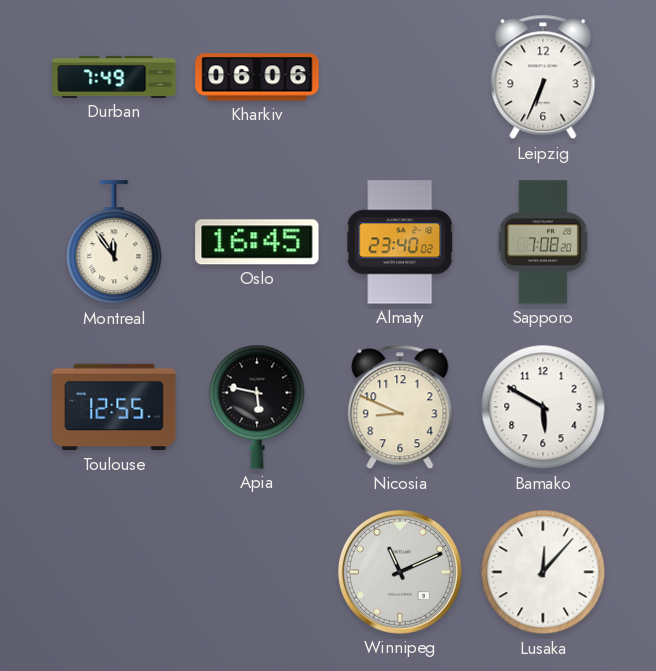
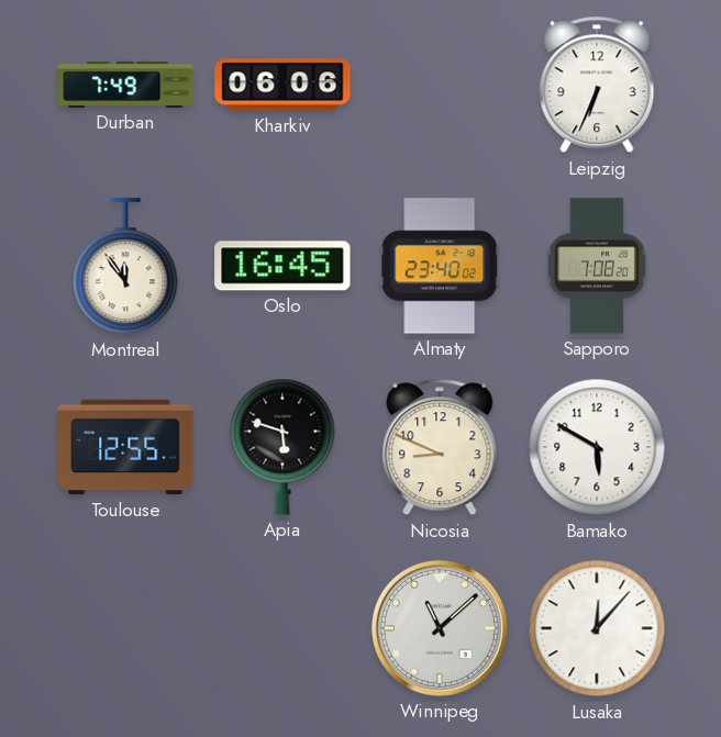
Apia: 5:47 -> 5:48 (282, 447)
Winnipeg: 11:11 -> 11:08 (440, 628)
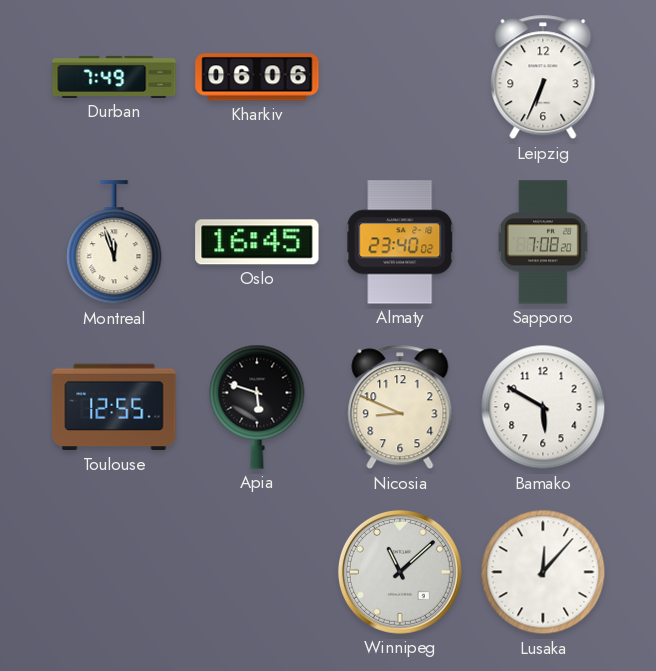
Montreal: 11:54 -> 11:57 (114, 243)
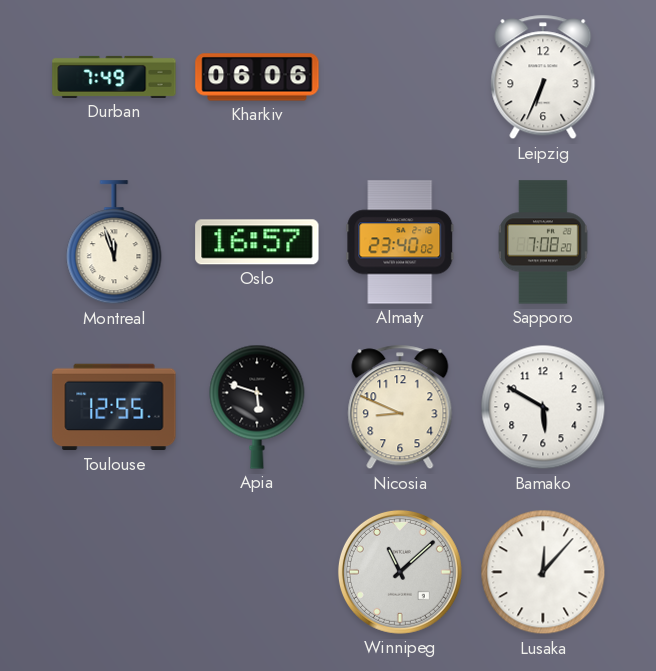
Oslo: 16:45 -> 16:57 (257, 242)
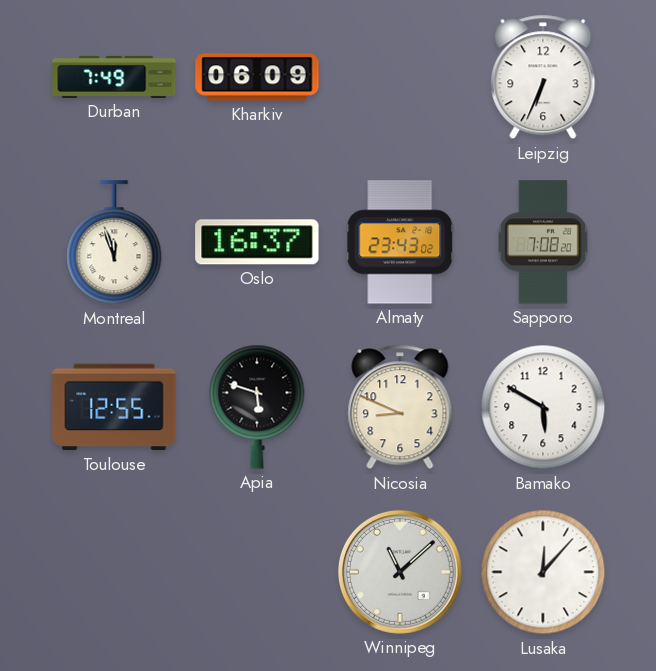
Kharkiv: 06:06 -> 06:09 (257, 77)
Oslo: 16:57 -> 16:37 (257, 242)
Almaty: 23:40 -> 23:43 (400, 242)
